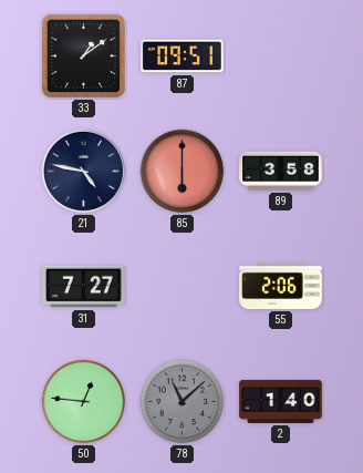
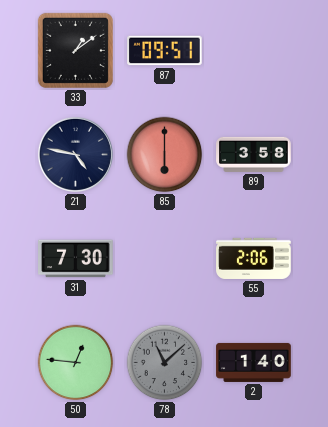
31: 7:27 -> 7:30 (76, 259)
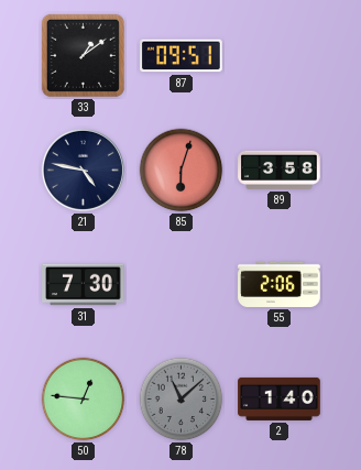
85: 6:00 -> 6:03 (182, 171)
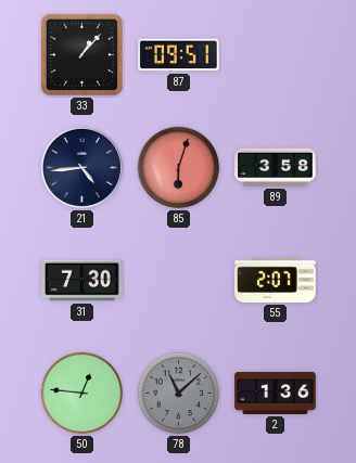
33: 1:09 -> 1:07 (81, 54)
21: 4:47 -> 4:44 (81, 167)
55: 2:06 -> 2:07 (276, 280)
2: 1:40 -> 1:36 (276, 393)
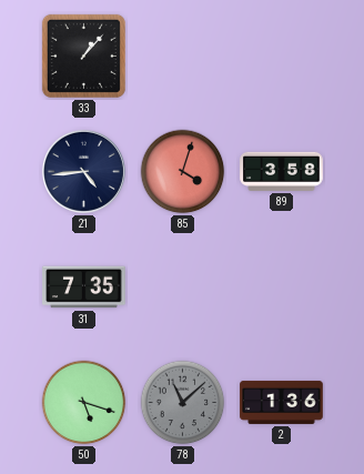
87: 09:51 -> none (179, 55)
85: 6:03 -> 4:03 (183, 172)
31: 7:30 -> 7:35 (84, 288)
55: 2:07 -> none (276, 280)
50: 12:46 -> 5:18 (84, 403)
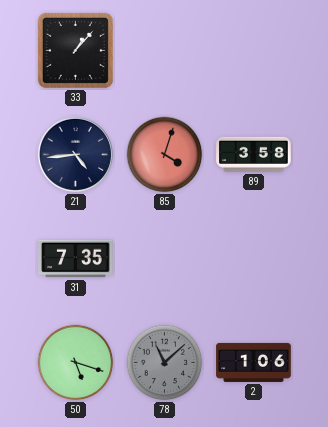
2: 1:36 -> 1:06 (254, 362)
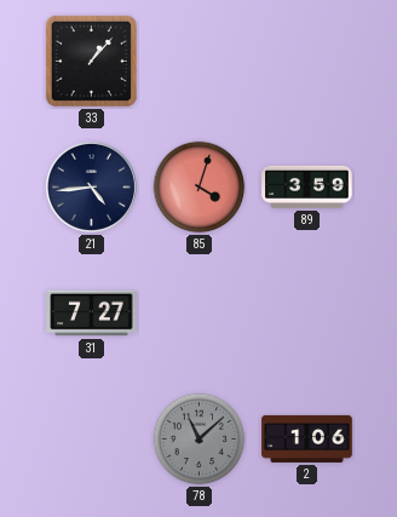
89: 3:58 -> 3:59 (307, 186)
31: 7:35 -> 7:27 (92, 314)
50: 5:18 -> none (76, 363)
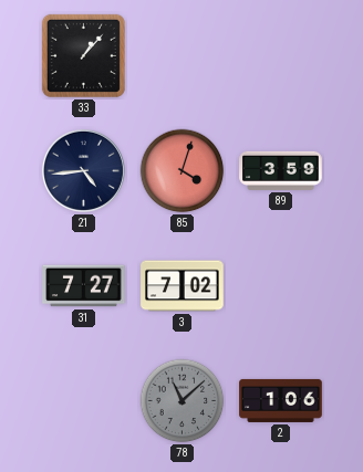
3: none -> 7:02 (183, 286)
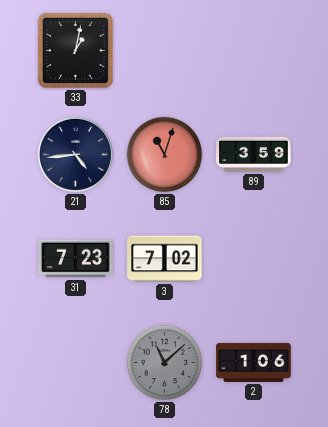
33: 1:07 -> 1:02 (75, 50)
85: 4:03 -> 11:03 (165, 155)
31: 7:27 -> 7:23 (76, 259)
